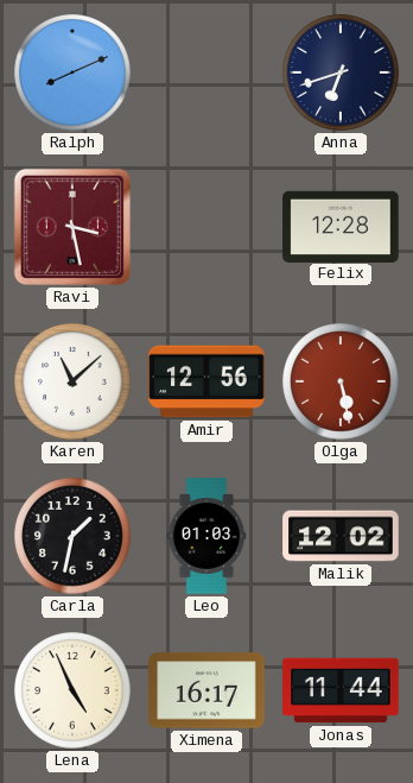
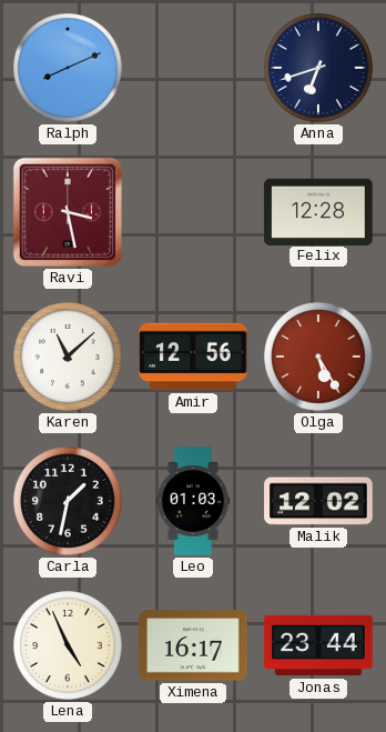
Olga: 5:28 -> 5:25 (318, 357)
Jonas: 11:44 -> 23:44 (318, 645)
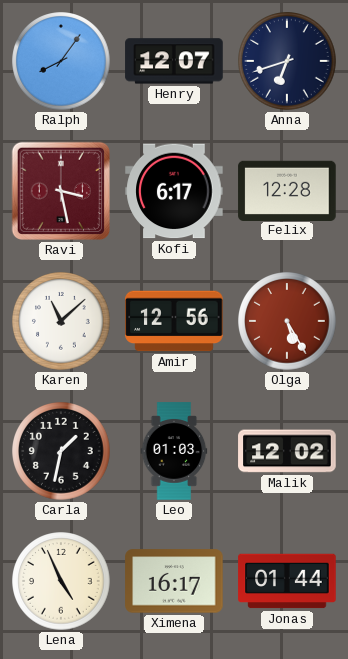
Ralph: 8:11 -> 8:06 (61, 61)
Henry: none -> 12:07 (174, 61)
Kofi: none -> 6:17 (174, 191)
Jonas: 23:44 -> 01:44 (287, 581)
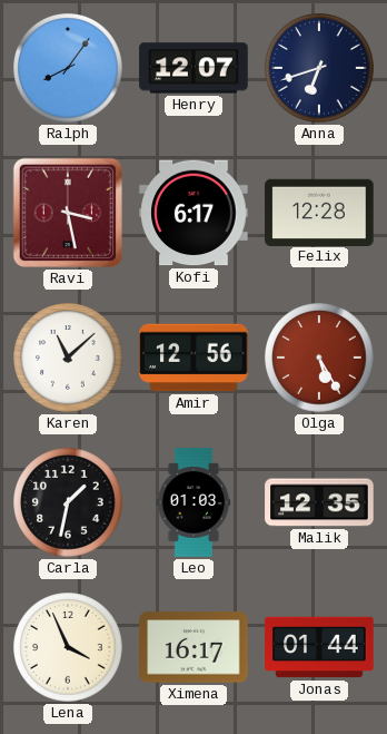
Malik: 12:02 -> 12:35 (319, 502)
Lena: 4:56 -> 3:56 (68, 647)
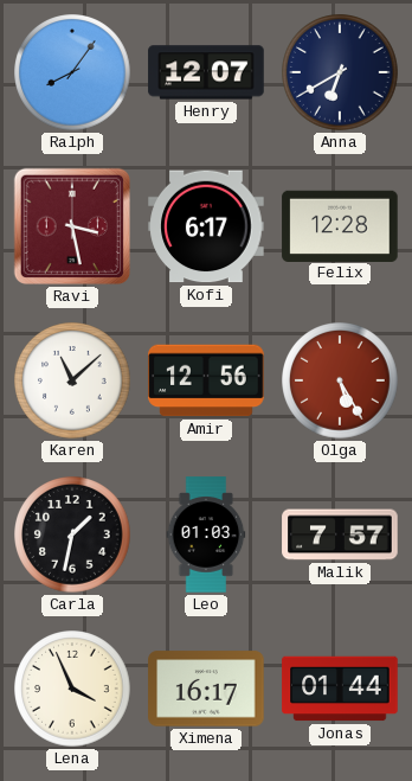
Anna: 6:42 -> 6:40 (340, 72)
Malik: 12:35 -> 7:57 (340, 534)
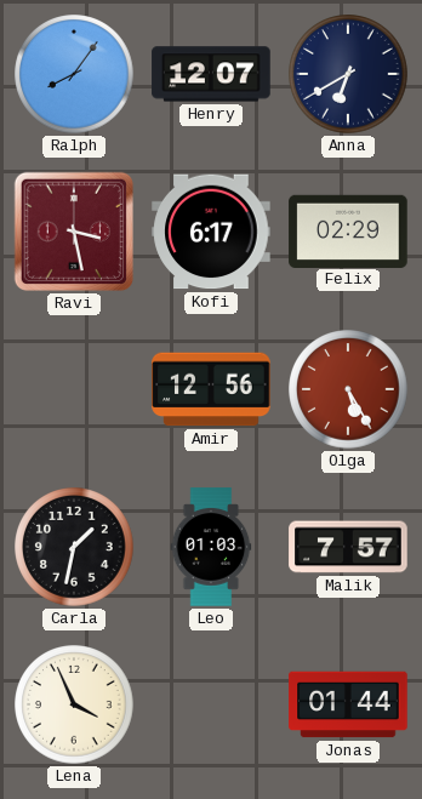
Felix: 12:28 -> 02:29 (348, 230)
Karen: 11:08 -> none (72, 380)
Ximena: 16:17 -> none (206, 689)
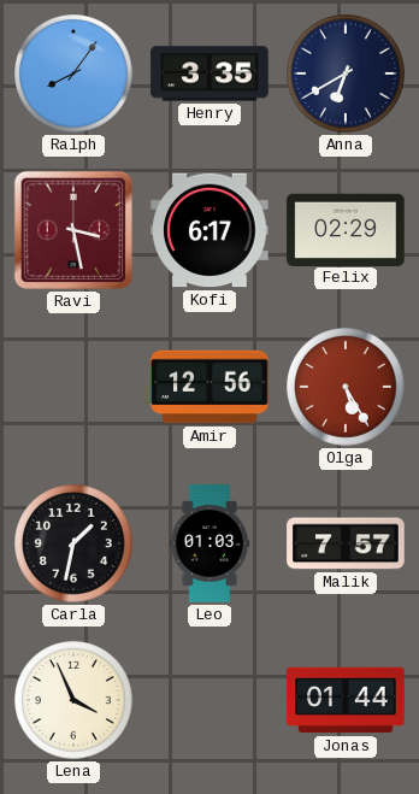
Henry: 12:07 -> 3:35 (209, 73)
